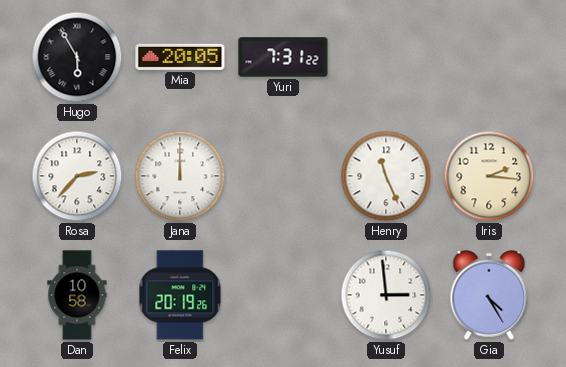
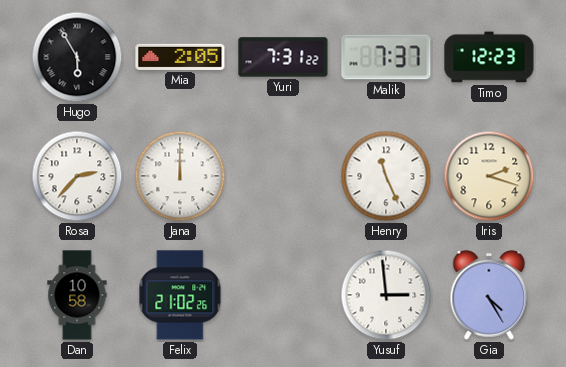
Mia: 20:05 -> 2:05 (180, 57)
Malik: none -> 7:37 (386, 57)
Timo: none -> 12:23 (489, 57)
Iris: 2:16 -> 2:18 (489, 176)
Felix: 20:19 -> 21:02 (180, 295)
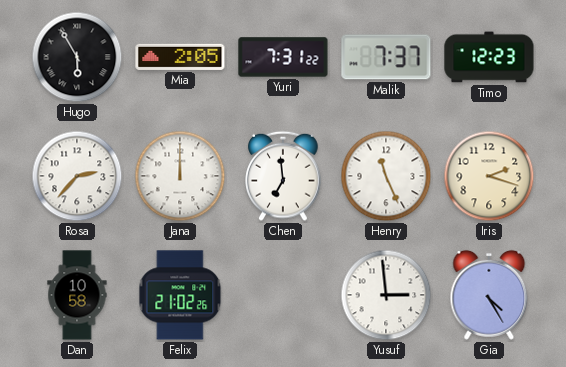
Chen: none -> 6:59 (283, 176)
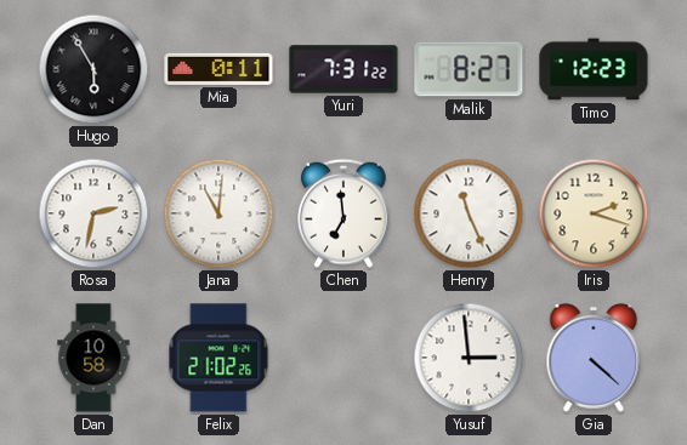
Mia: 2:05 -> 0:11 (218, 69)
Malik: 7:37 -> 8:27 (469, 69)
Rosa: 2:37 -> 2:32 (93, 213)
Jana: 12:00 -> 11:01 (218, 213)
Gia: 4:25 -> 4:22 (594, 358)
